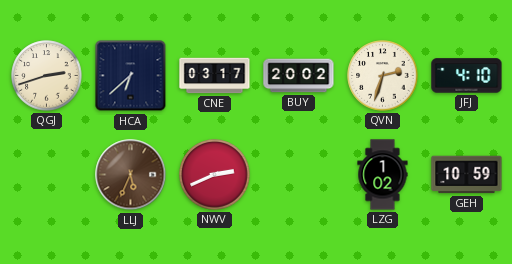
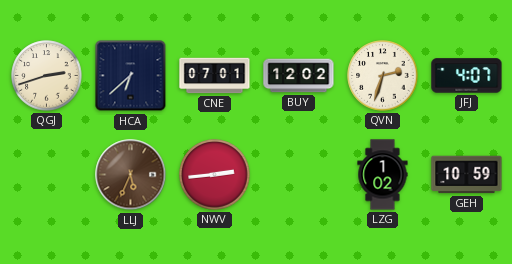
CNE: 03:17 -> 07:01 (215, 76)
BUY: 20:02 -> 12:02 (299, 76)
JFJ: 4:10 -> 4:07 (467, 76)
NWV: 2:41 -> 2:44 (215, 175)
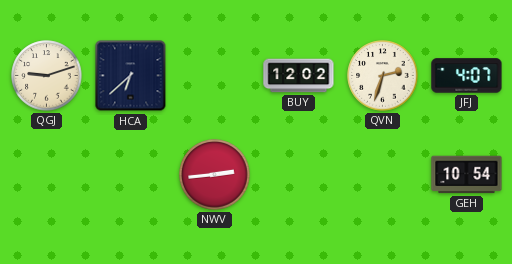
QGJ: 2:42 -> 9:12 (47, 76)
CNE: 07:01 -> none (215, 76)
LLJ: 5:34 -> none (131, 175)
LZG: 1:02 -> none (383, 175)
GEH: 10:59 -> 10:54 (467, 175)
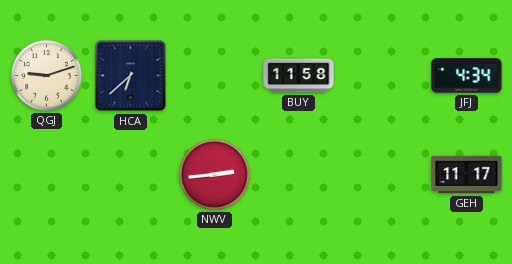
BUY: 12:02 -> 11:58 (299, 76)
QVN: 2:33 -> none (383, 76)
JFJ: 4:07 -> 4:34 (467, 76)
GEH: 10:54 -> 11:17 (467, 175)
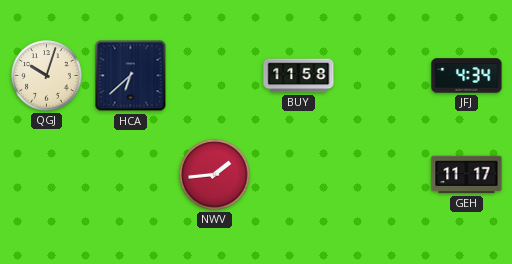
QGJ: 9:12 -> 10:03 (47, 76)
NWV: 2:44 -> 1:44 (215, 175)
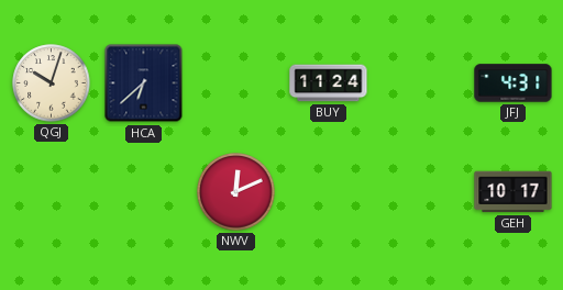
BUY: 11:58 -> 11:24 (329, 83)
JFJ: 4:34 -> 4:31 (514, 83)
NWV: 1:44 -> 12:11 (236, 192)
GEH: 11:17 -> 10:17 (514, 192)
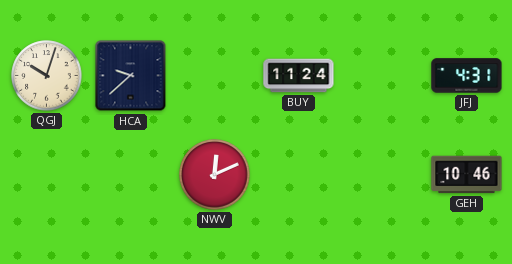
HCA: 6:38 -> 9:38 (131, 76)
GEH: 10:17 -> 10:46 (467, 175)
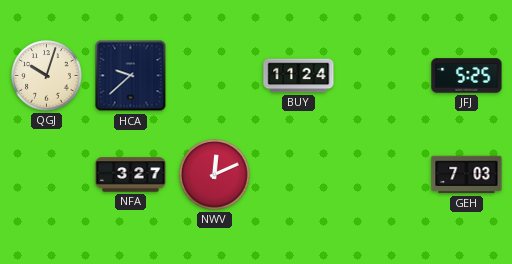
JFJ: 4:31 -> 5:25 (467, 76)
NFA: none -> 3:27 (131, 175)
GEH: 10:46 -> 7:03 (467, 175)
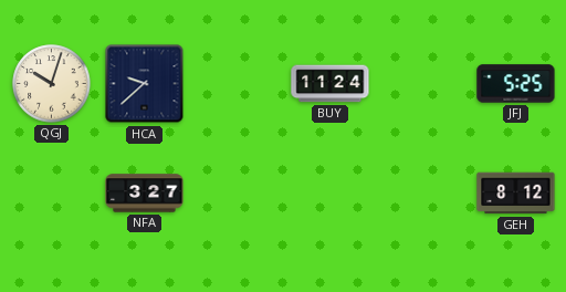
NWV: 12:11 -> none (215, 175)
GEH: 7:03 -> 8:12 (516, 194)
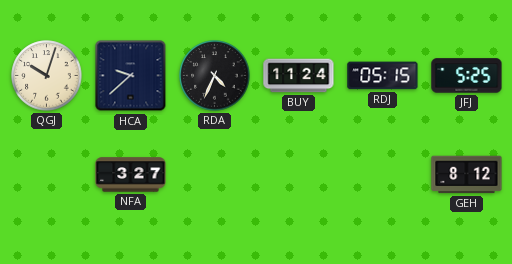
RDA: none -> 4:34 (215, 76)
RDJ: none -> 05:15 (383, 76)
